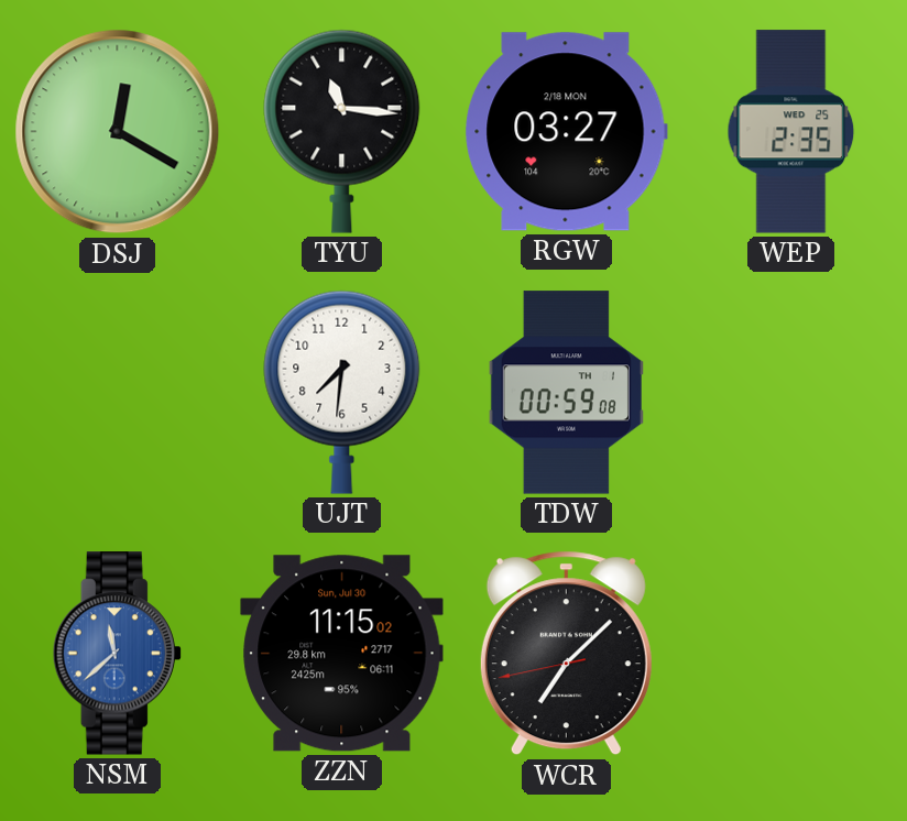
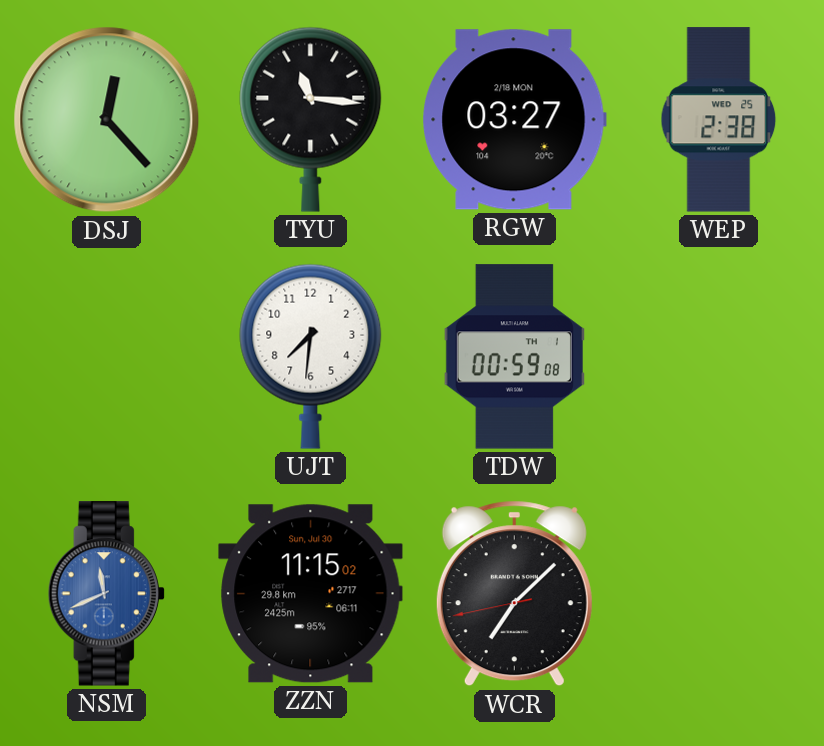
DSJ: 12:20 -> 12:23 (107, 120)
WEP: 2:35 -> 2:38 (719, 120)
NSM: 11:38 -> 11:41 (106, 594)
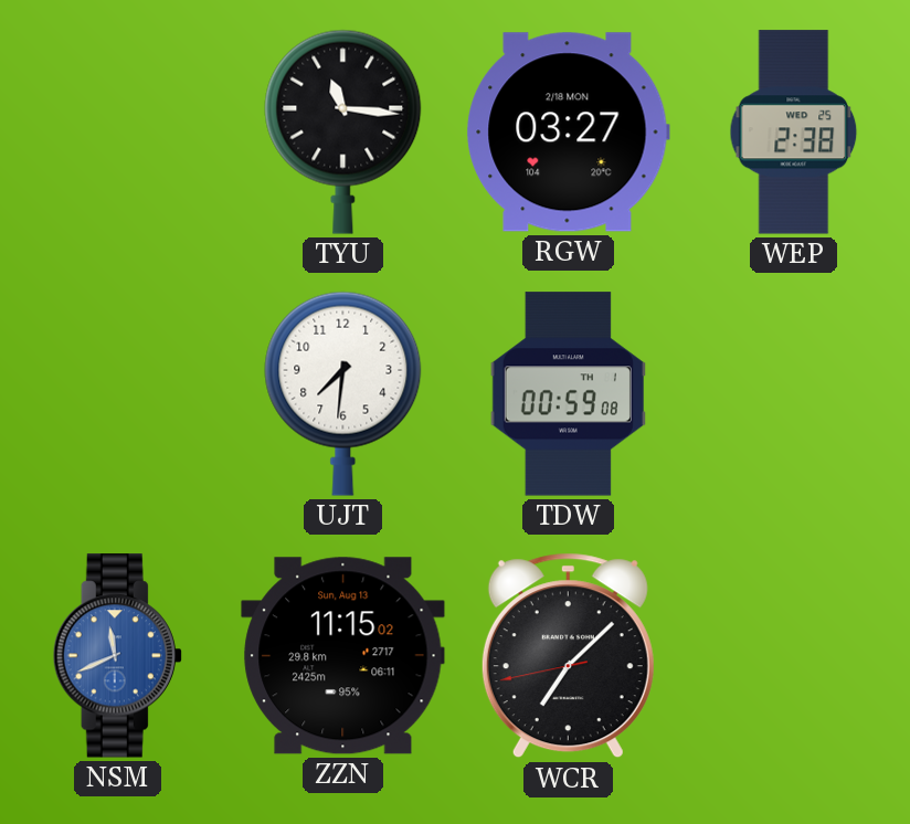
DSJ: 12:23 -> none (107, 120)
ZZN date: Sun, Jul 30 -> Sun, Aug 13 (343, 656)
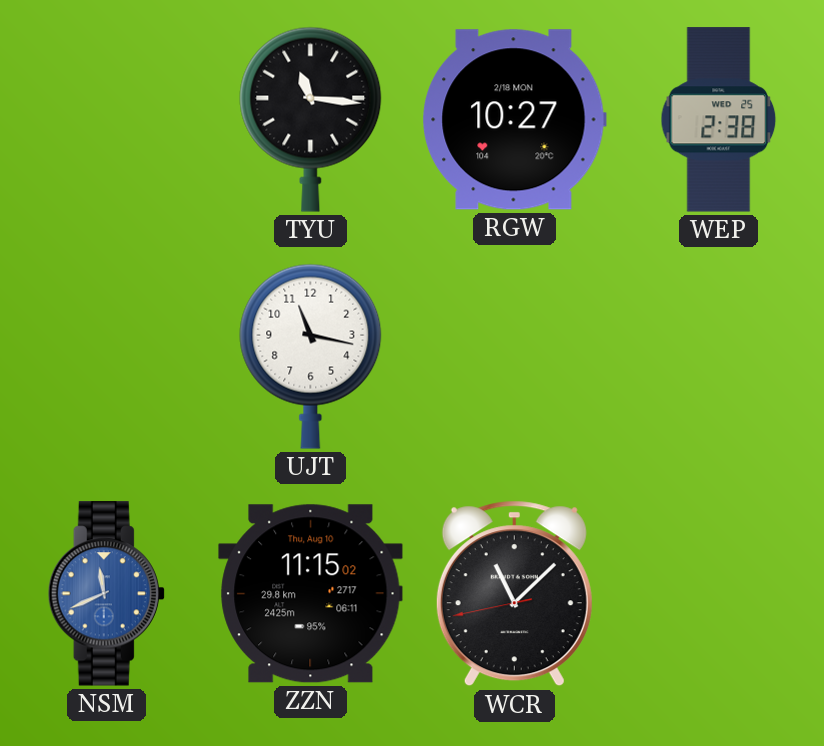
RGW: 03:27 -> 10:27 (514, 120)
UJT: 7:31 -> 11:17 (311, 356)
TDW: 00:59 -> none (568, 394)
ZZN date: Sun, Aug 13 -> Thu, Aug 10 (311, 594)
WCR: 7:07 -> 11:07 (514, 594)
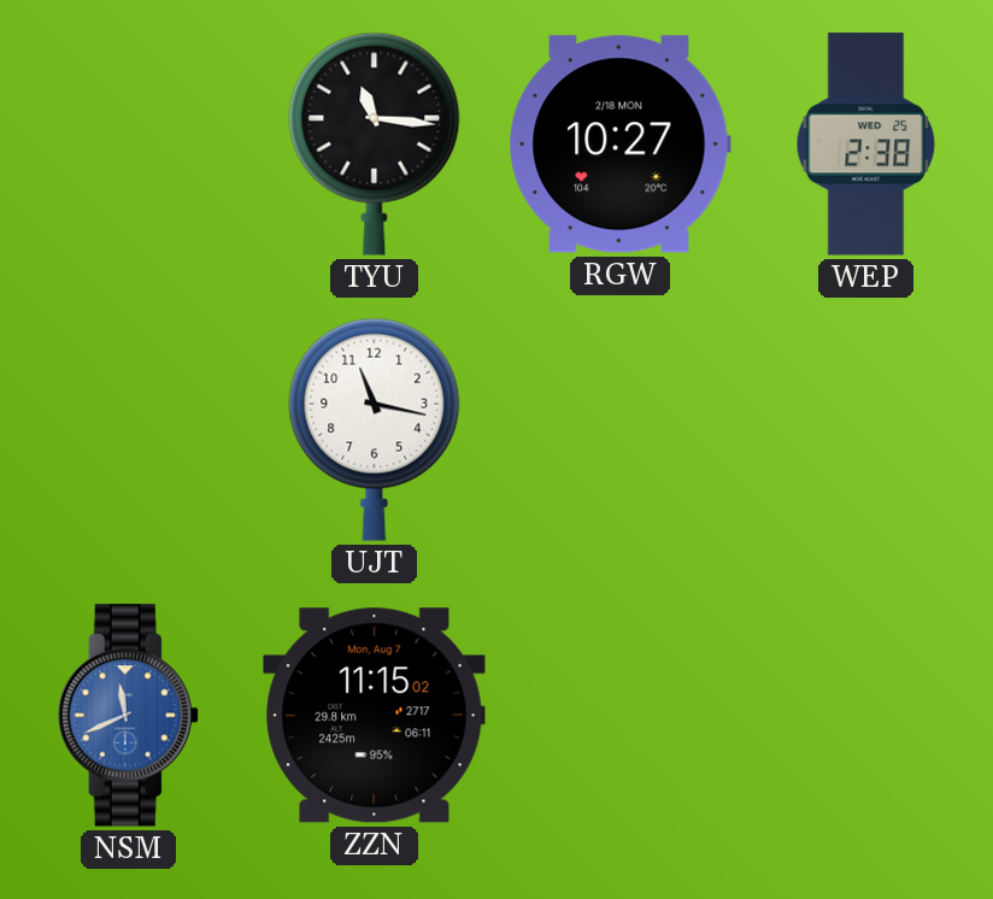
ZZN date: Thu, Aug 10 -> Mon, Aug 7 (375, 716)
WCR: 11:07 -> none (514, 594)
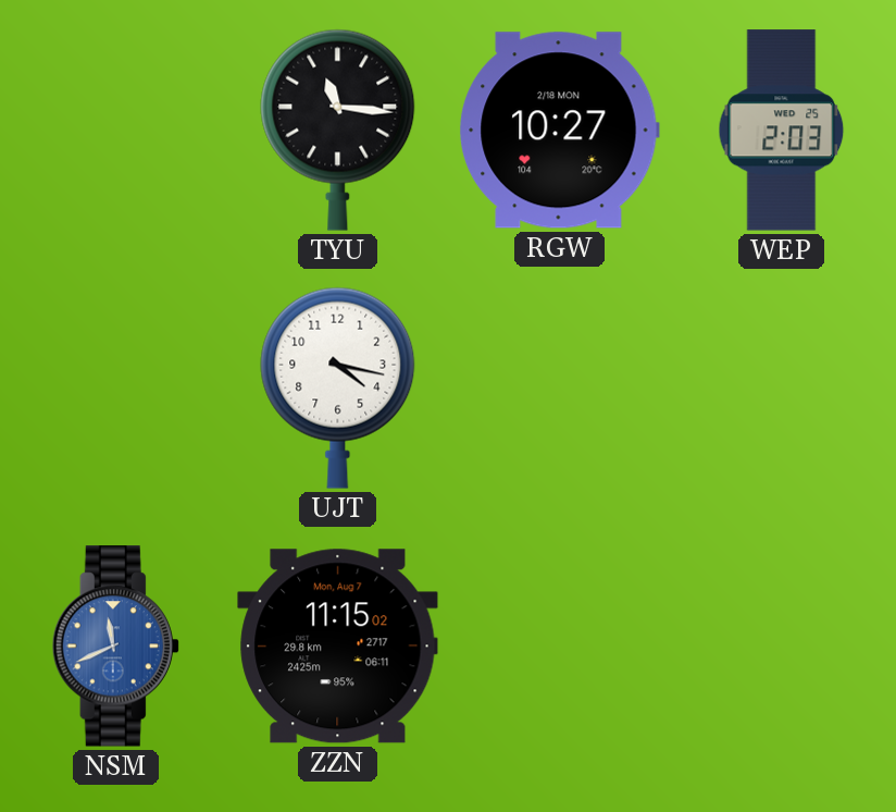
WEP: 2:38 -> 2:03 (782, 131)
UJT: 11:17 -> 4:17 (338, 387)
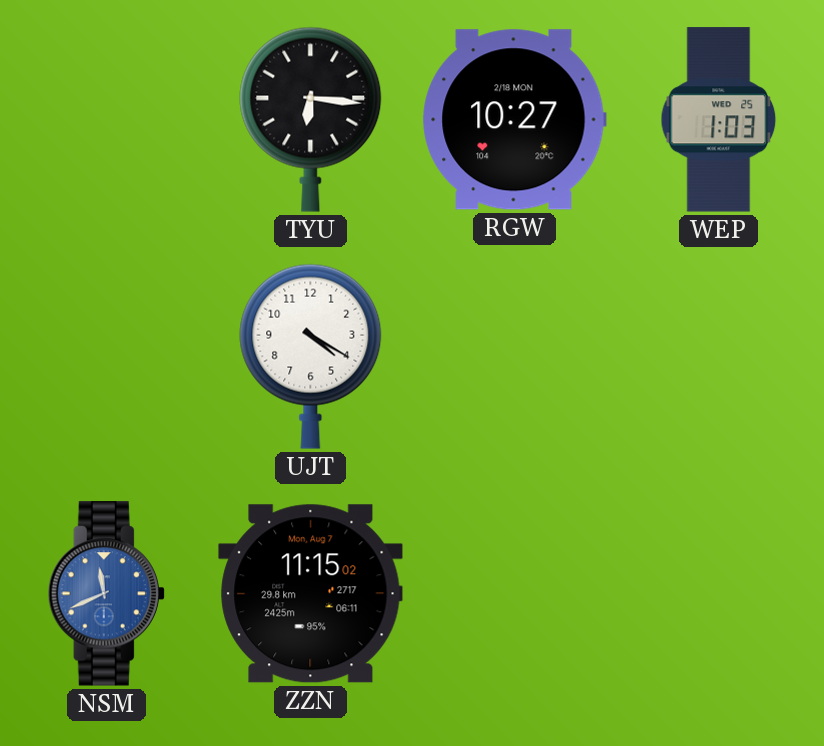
TYU: 11:16 -> 6:16 (311, 119)
WEP: 2:03 -> 1:03 (719, 120)
UJT: 4:17 -> 4:20 (311, 356)
